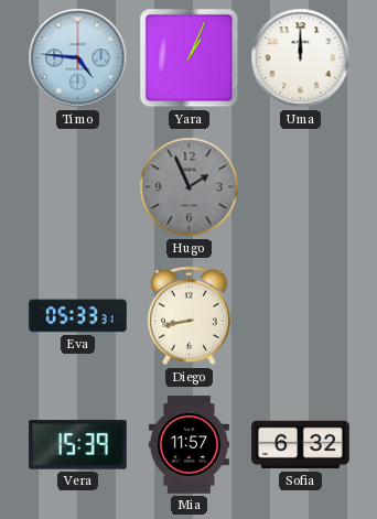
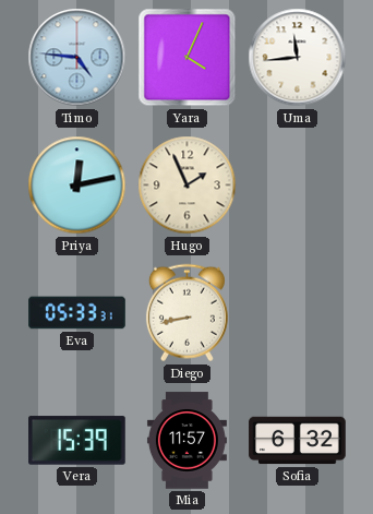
Yara: 1:04 -> 4:04 (188, 58)
Uma: 12:00 -> 11:44 (298, 58)
Priya: none -> 12:13 (77, 186)
Hugo dial: grey -> cream (188, 186)
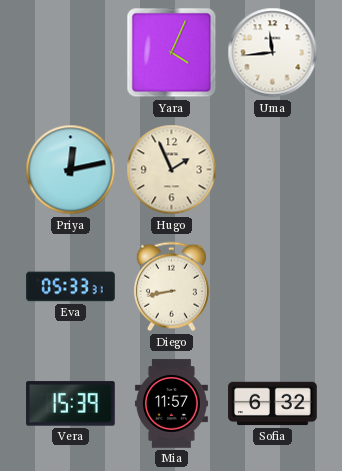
Timo: 4:46 -> none (77, 58)
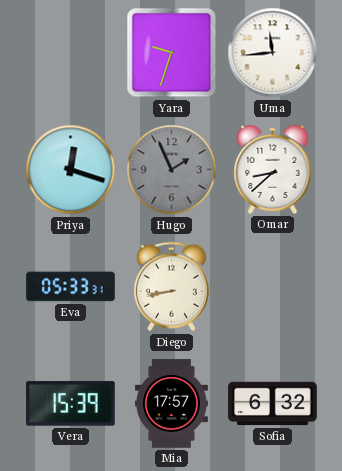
Yara: 4:04 -> 9:33 (172, 53)
Priya: 12:13 -> 12:18 (71, 170)
Hugo dial: cream -> grey (172, 170)
Omar: none -> 8:38 (273, 169)
Mia: 11:57 -> 17:57 (171, 404)
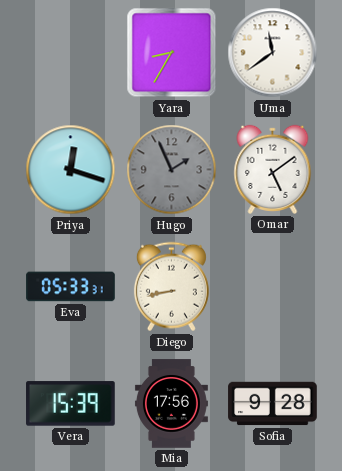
Yara: 9:33 -> 8:35 (172, 53)
Uma: 11:44 -> 11:39 (273, 53)
Omar: 8:38 -> 5:09 (273, 169)
Mia: 17:57 -> 17:56 (171, 404)
Sofia: 6:32 -> 9:28 (273, 404)
